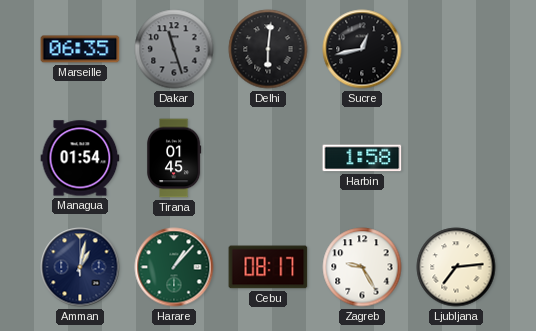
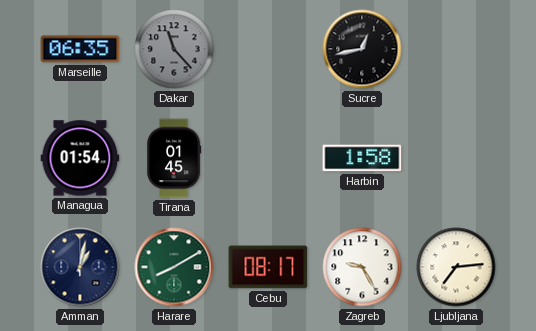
Dakar: 11:27 -> 11:23 (174, 49)
Delhi: 6:01 -> none (268, 49)
Harare: 1:07 -> 8:10 (174, 267)
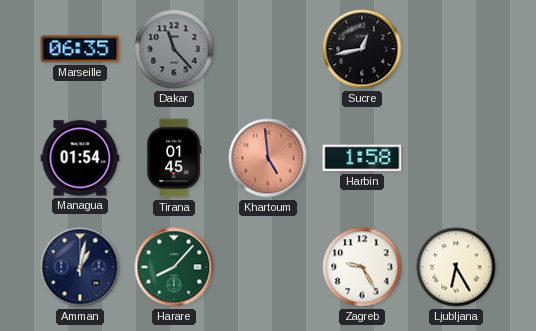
Khartoum: none -> 4:59 (268, 158)
Harare: 8:10 -> 8:07 (174, 267)
Cebu: 08:17 -> none (268, 267)
Ljubljana: 7:14 -> 6:25 (456, 267)
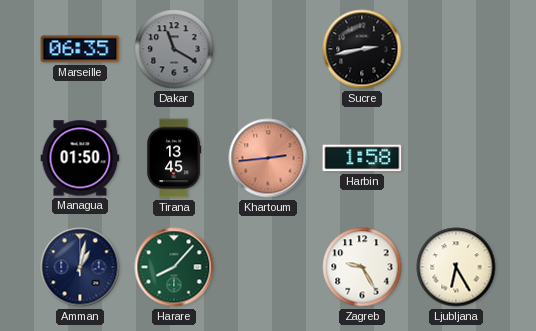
Dakar: 11:23 -> 11:20 (174, 49)
Sucre: 12:43 -> 2:43 (362, 49)
Managua: 01:54 -> 01:50 (80, 158)
Tirana: 01:45 -> 13:45 (174, 158)
Khartoum: 4:59 -> 2:44 (268, 158)
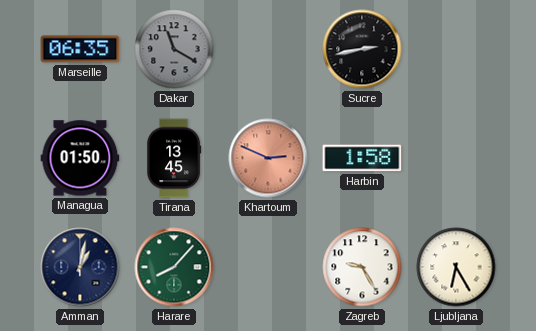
Khartoum: 2:44 -> 2:49 (268, 158)
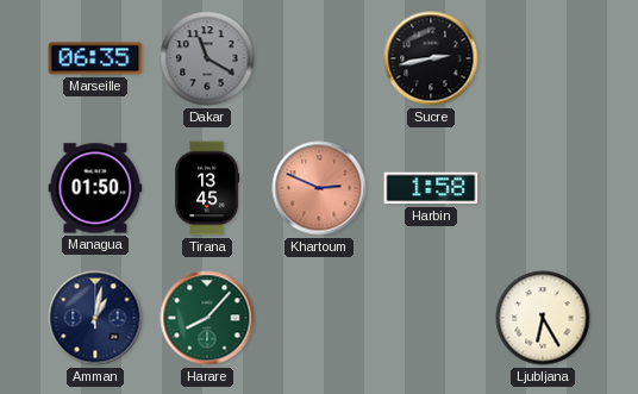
Zagreb: 9:25 -> none (362, 267)
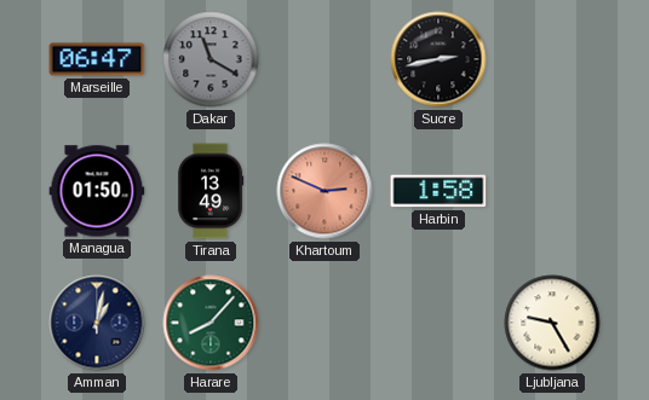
Marseille: 06:35 -> 06:47 (97, 59)
Tirana: 13:45 -> 13:49 (211, 191)
Ljubljana: 6:25 -> 9:25 (552, 323)
